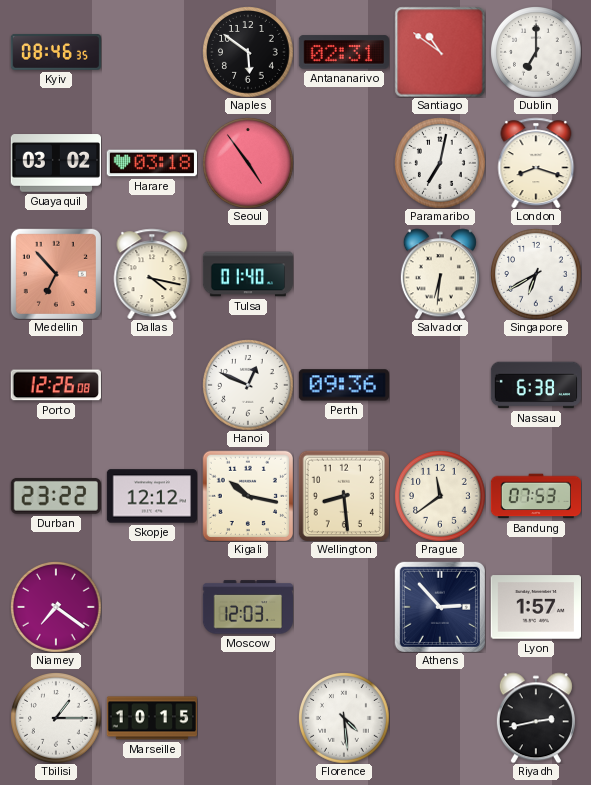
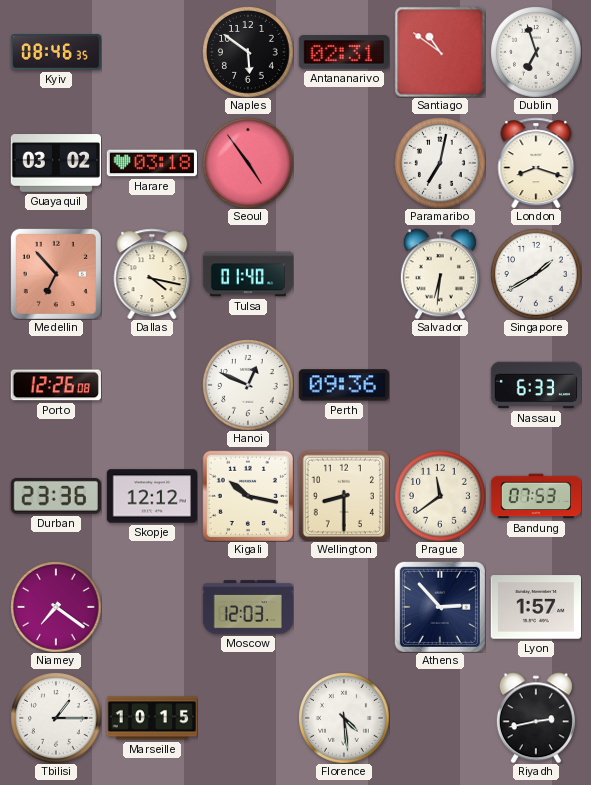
Dublin: 7:00 -> 6:57 (536, 52)
Singapore: 6:40 -> 1:40 (536, 274)
Nassau: 6:38 -> 6:33 (535, 385)
Durban: 23:22 -> 23:36 (56, 496)
Wellington: 8:29 -> 8:30 (344, 496)
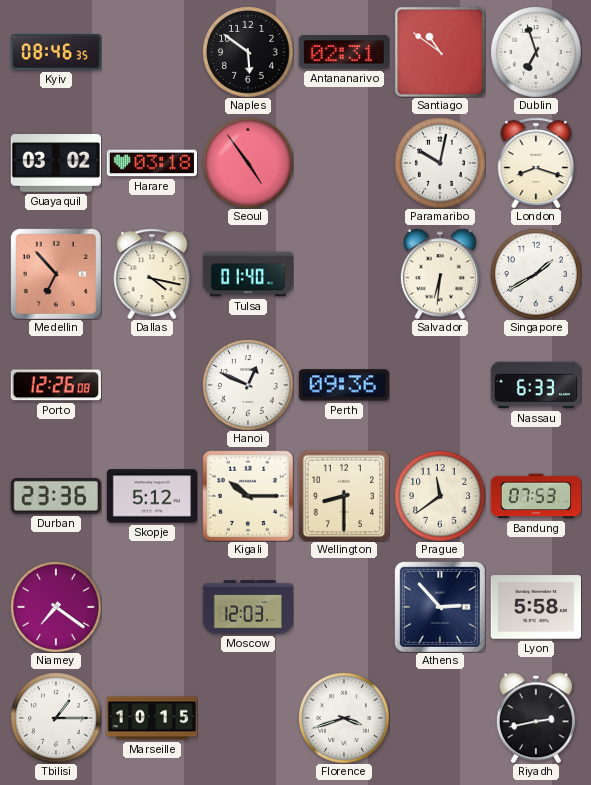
Paramaribo: 7:02 -> 10:02 (440, 163)
Skopje: 12:12 -> 5:12 (151, 496)
Kigali: 10:17 -> 10:15 (248, 496)
Lyon: 1:57 -> 5:58 (535, 607)
Florence: 4:29 -> 3:42 (344, 718)
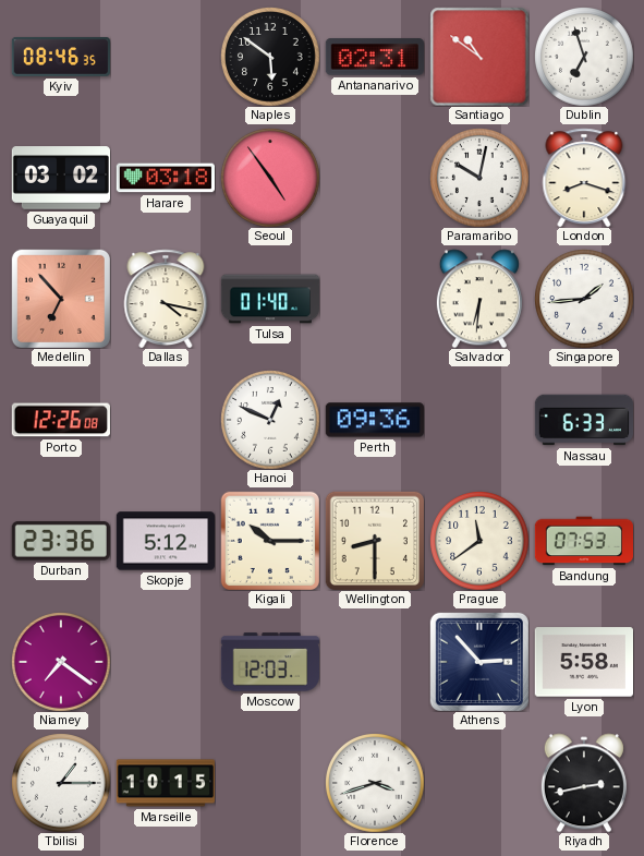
Singapore: 1:40 -> 1:44 (584, 299)
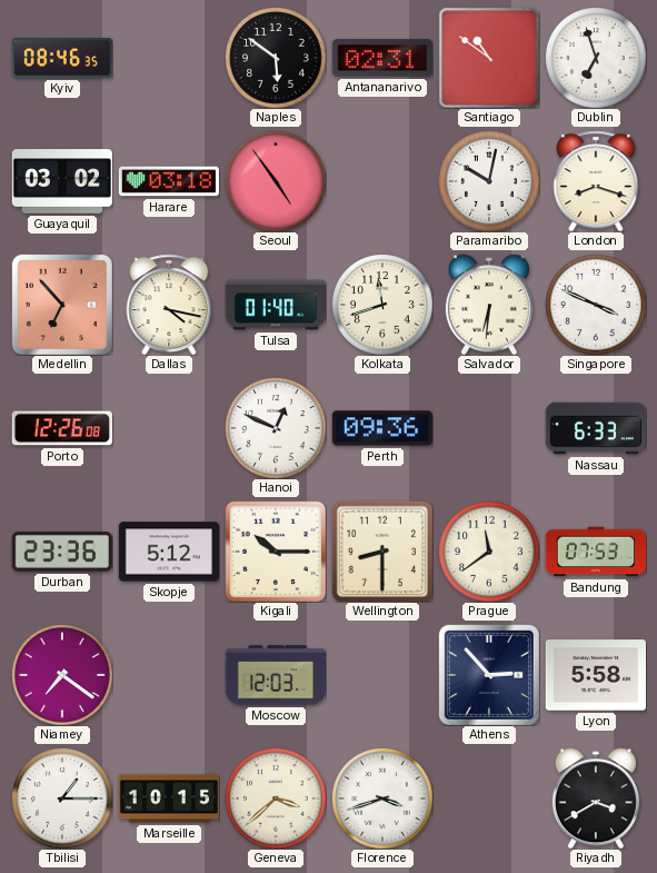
Kolkata: none -> 11:42 (382, 305)
Singapore: 1:44 -> 3:49 (596, 305)
Geneva: none -> 3:38 (276, 798)
Riyadh: 2:43 -> 3:40 (596, 798)
